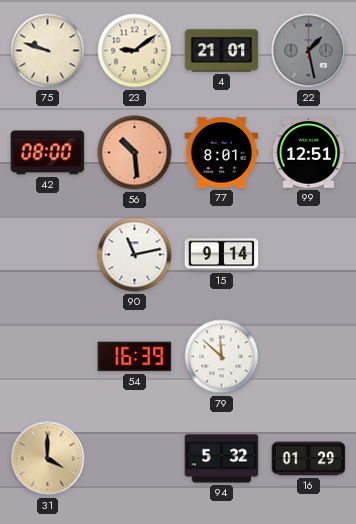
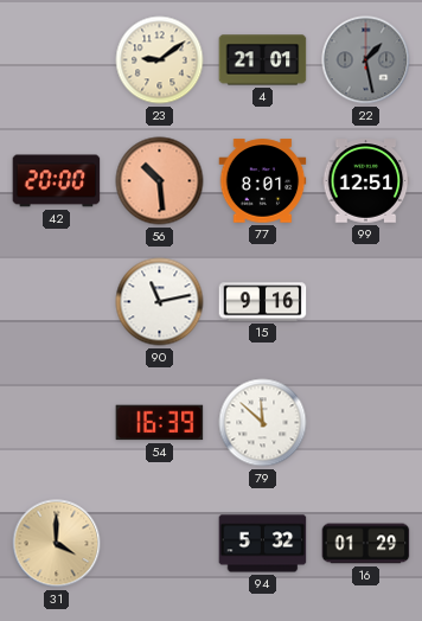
75: 9:48 -> none (48, 51)
42: 08:00 -> 20:00 (57, 181)
15: 9:14 -> 9:16 (263, 302)
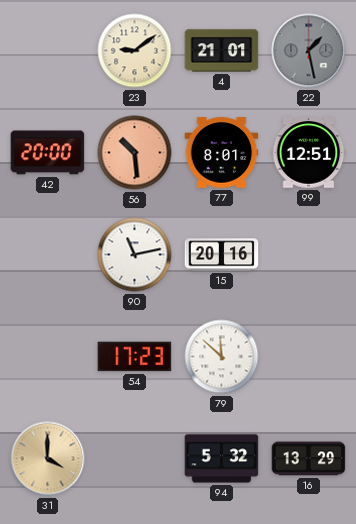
15: 9:16 -> 20:16 (222, 255)
54: 16:39 -> 17:23 (135, 357)
16: 01:29 -> 13:29 (309, 459)
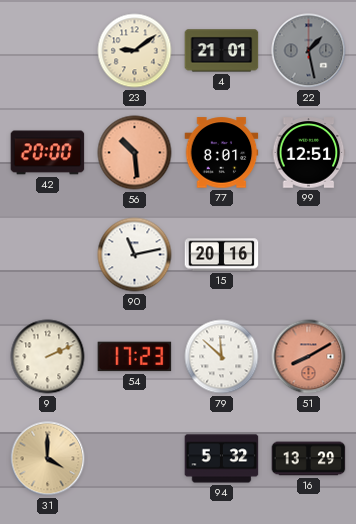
9: none -> 2:11 (48, 357)
51: none -> 8:10 (309, 357)
